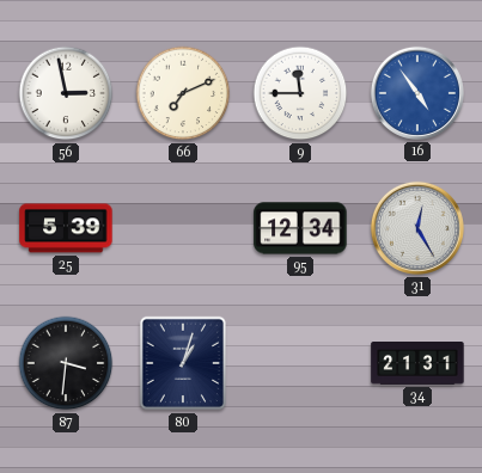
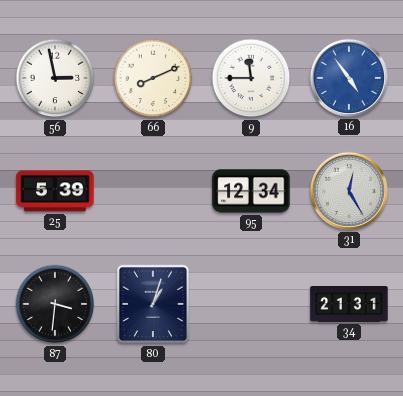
66: 7:11 -> 8:11 (153, 78)
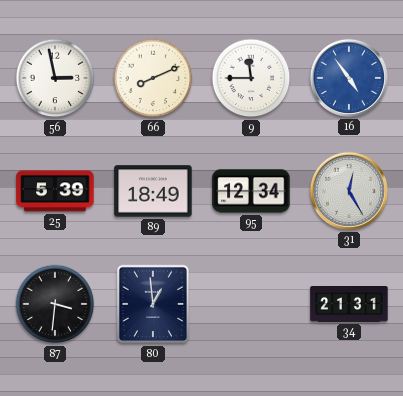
89: none -> 18:49 (153, 191)
80: 1:03 -> 12:59 (152, 304)
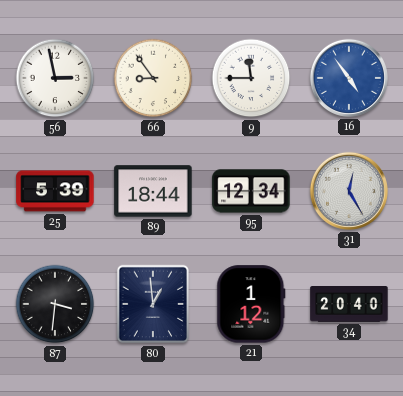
66: 8:11 -> 8:54 (153, 78)
89: 18:49 -> 18:44 (153, 191)
21: none -> 1:12 (251, 304)
34: 21:31 -> 20:40 (349, 305)
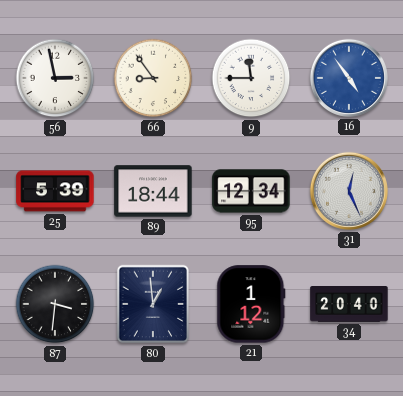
31: 12:25 -> 12:26 (349, 191)
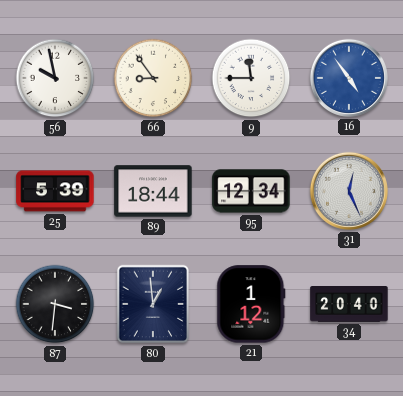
56: 2:58 -> 9:58 (55, 78)
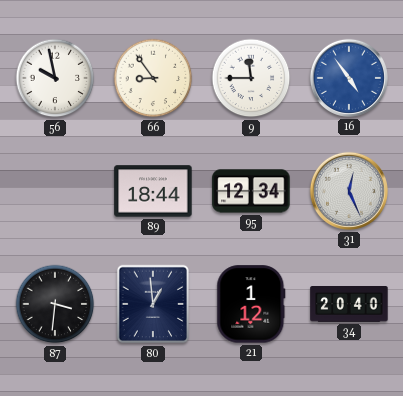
25: 5:39 -> none (55, 191)
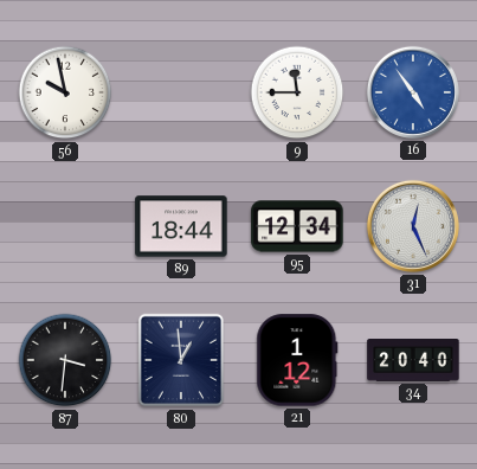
66: 8:54 -> none (153, 78)
